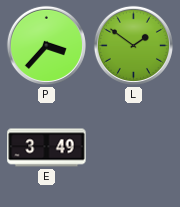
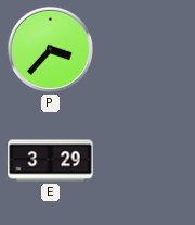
L: 1:51 -> none (133, 45)
E: 3:49 -> 3:29 (51, 161)
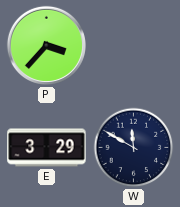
W: none -> 11:50 (134, 148)
